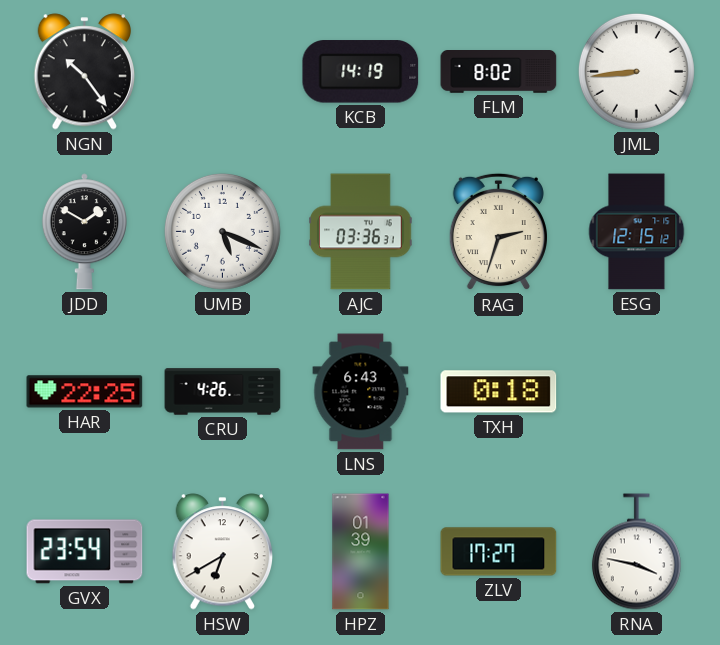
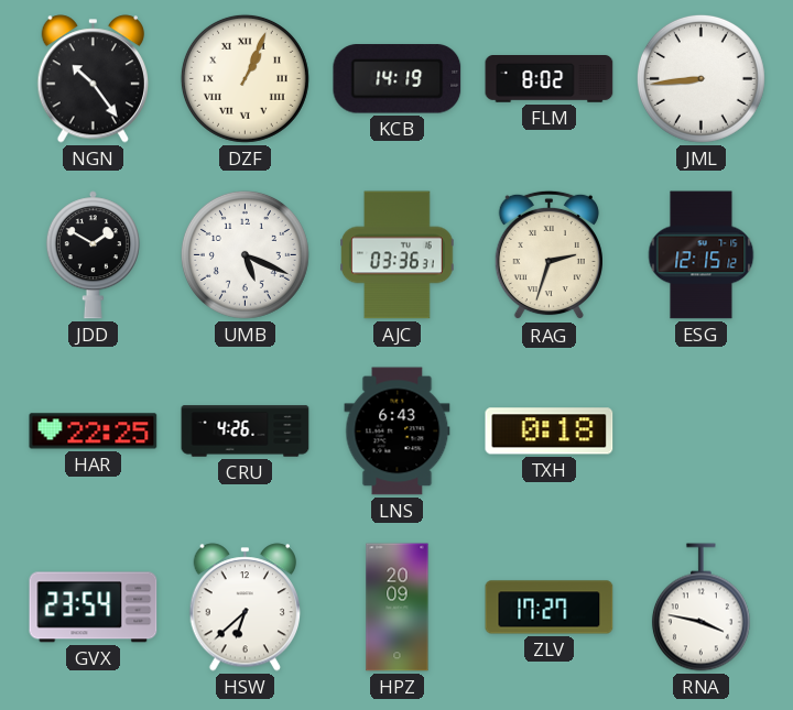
DZF: none -> 1:04 (245, 78)
HSW: 6:40 -> 6:38 (245, 608)
HPZ: 01:39 -> 20:09 (398, 608)
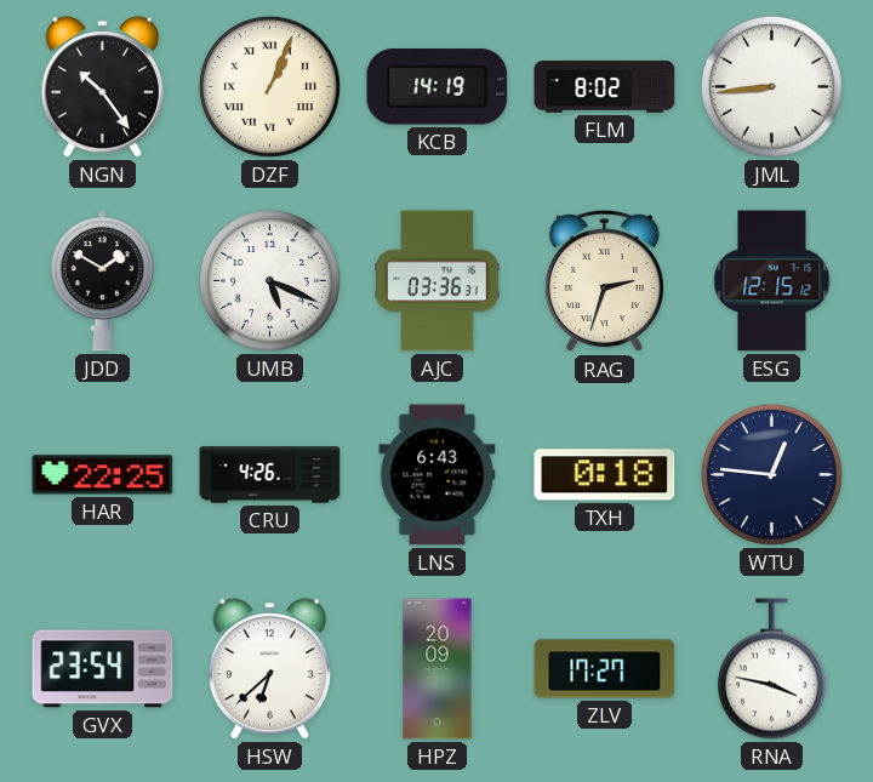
WTU: none -> 12:46 (771, 474)
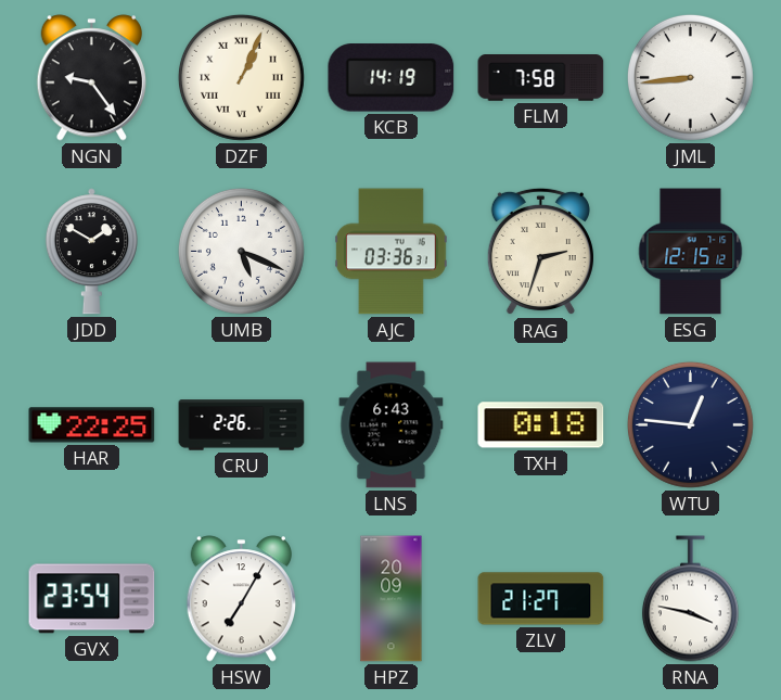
NGN: 10:24 -> 9:24 (91, 78)
FLM: 8:02 -> 7:58 (541, 78)
CRU: 4:26 -> 2:26 (242, 425)
HSW: 6:38 -> 7:05 (241, 599)
ZLV: 17:27 -> 21:27 (541, 599)
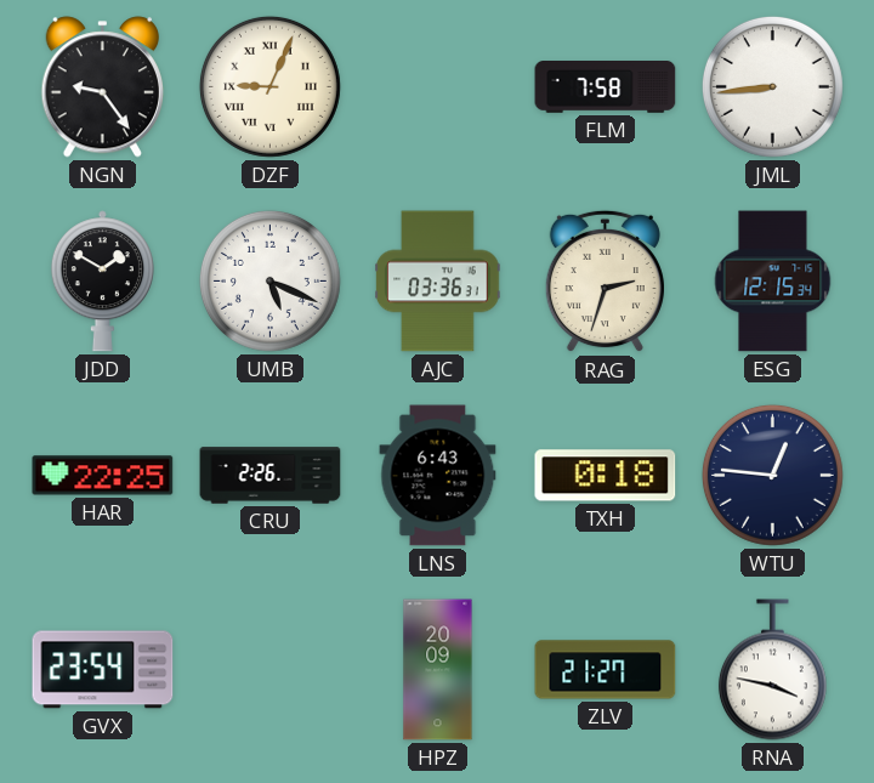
DZF: 1:04 -> 9:04 (269, 86)
KCB: 14:19 -> none (392, 78)
ESG: 12:15:12 -> 12:15:34 (773, 282)
HSW: 7:05 -> none (241, 599)
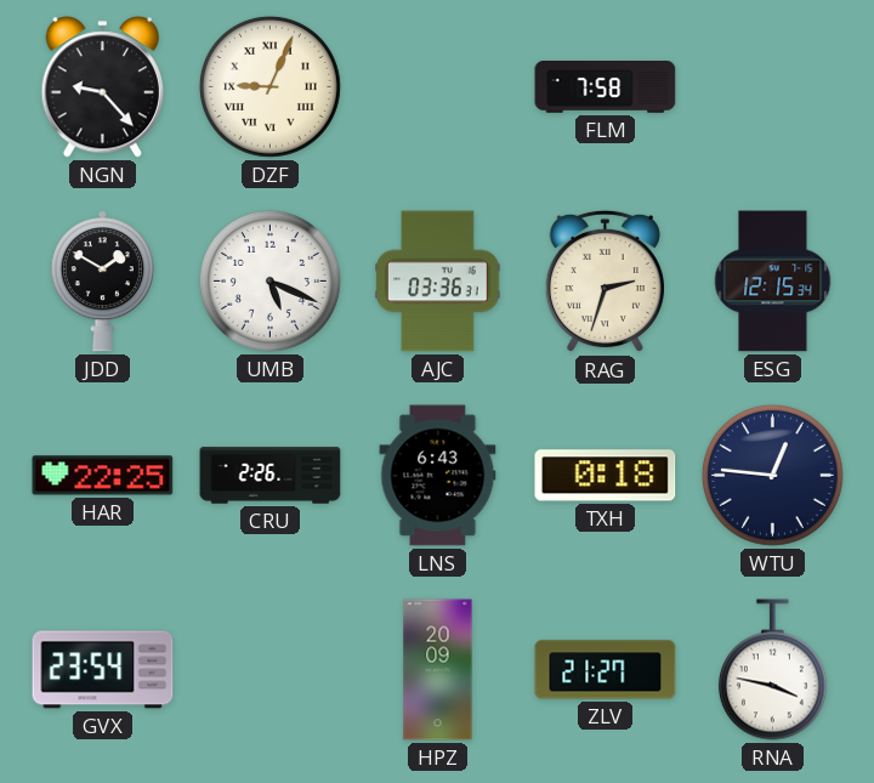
NGN: 9:24 -> 9:23 (102, 87)
JML: 8:44 -> none (772, 86)
